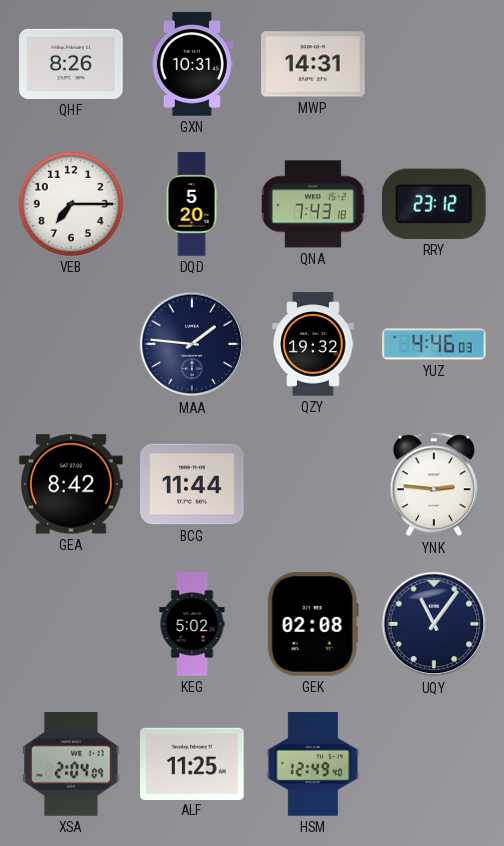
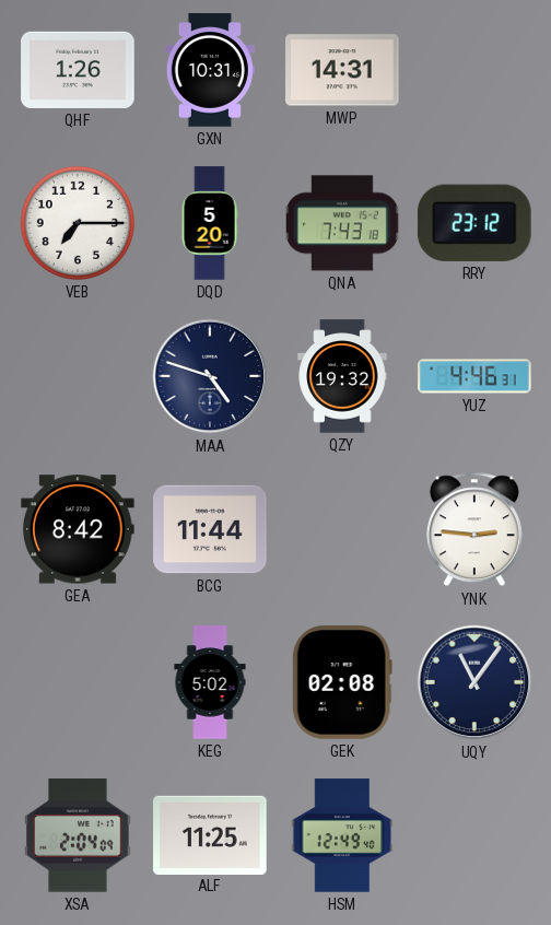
QHF: 8:26 -> 1:26 (78, 70)
MAA: 1:46 -> 4:48 (210, 376)
YUZ: 4:46:03 -> 4:46:31 (474, 376)
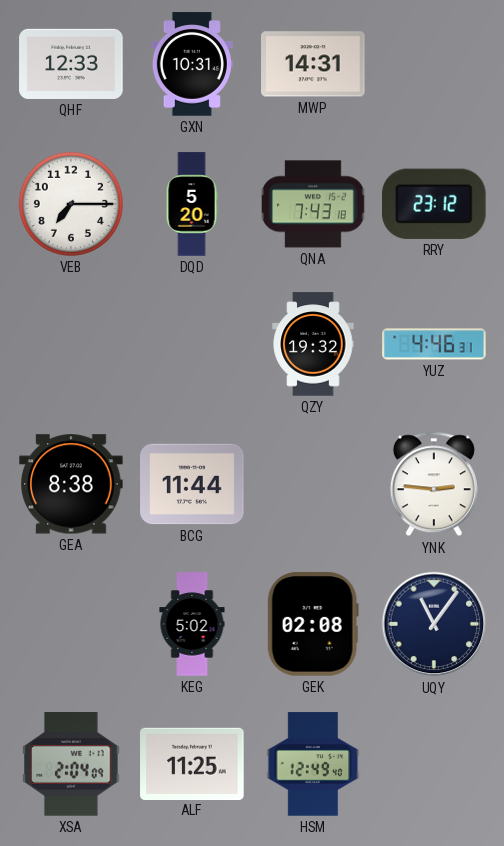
QHF: 1:26 -> 12:33 (71, 64)
MAA: 4:48 -> none (210, 376)
GEA: 8:42 -> 8:38 (71, 484)
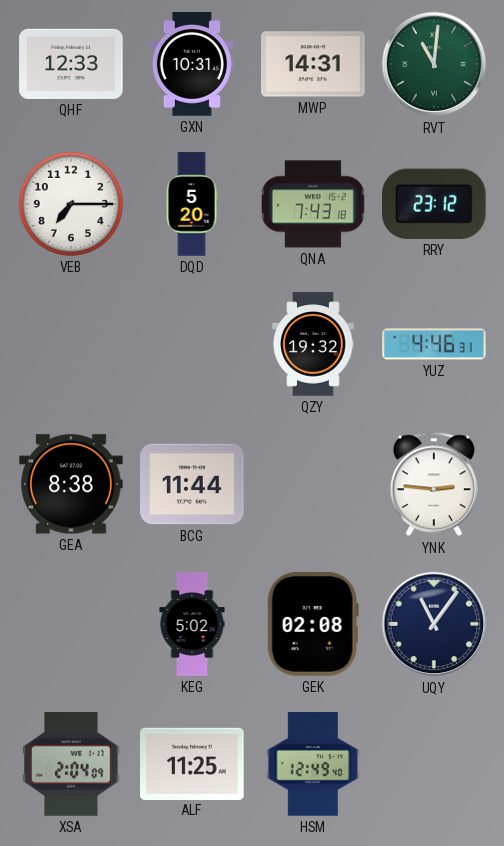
RVT: none -> 11:01 (434, 64)
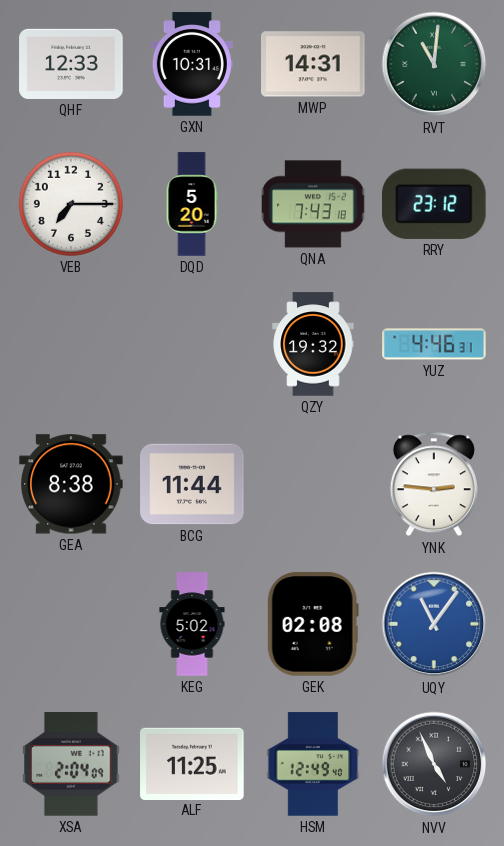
UQY dial: navy -> blue (434, 624)
NVV: none -> 4:56 (434, 764)
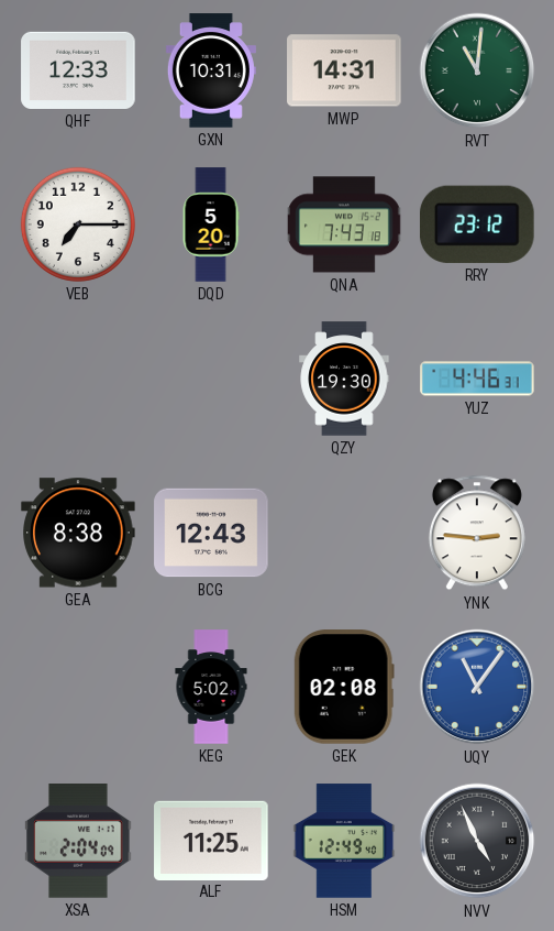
QZY: 19:32 -> 19:30 (344, 379)
BCG: 11:44 -> 12:43 (211, 533)
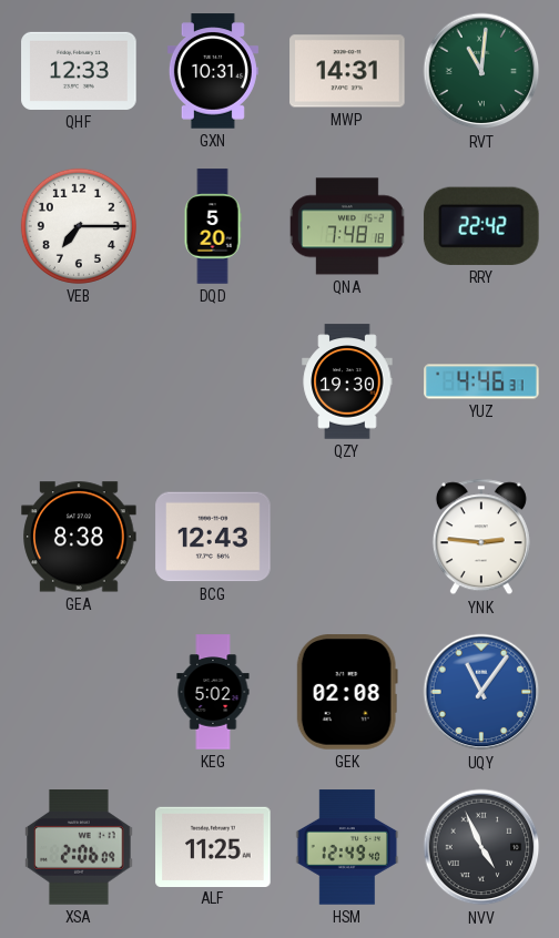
QNA: 7:43 -> 7:48 (348, 226)
RRY: 23:12 -> 22:42 (481, 226)
XSA: 2:04 -> 2:06 (79, 847)
